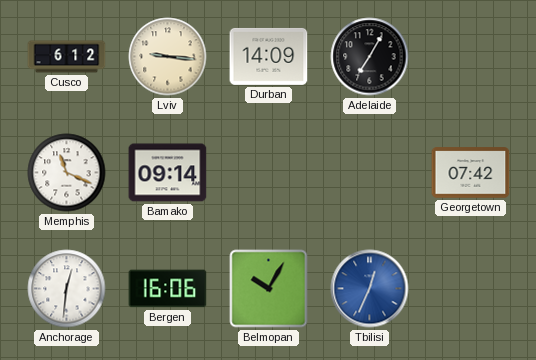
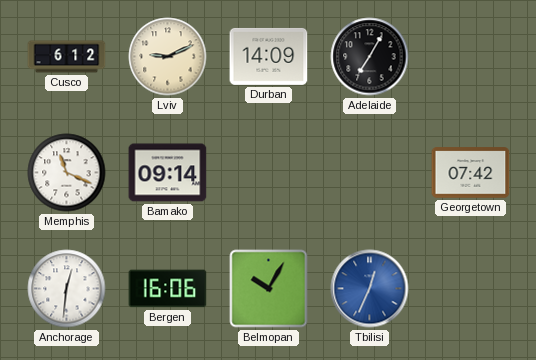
Lviv: 9:16 -> 9:11 (168, 57)
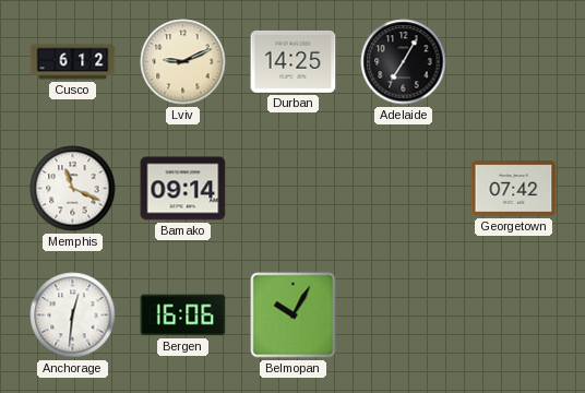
Durban: 14:09 -> 14:25 (294, 61)
Tbilisi: 12:34 -> none (370, 289)
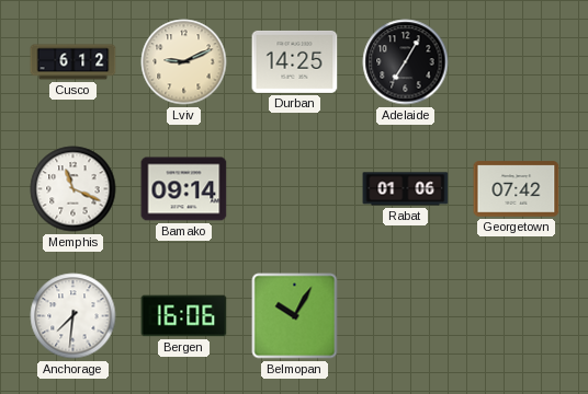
Rabat: none -> 01:06 (406, 189)
Anchorage: 12:31 -> 7:31 (73, 316)
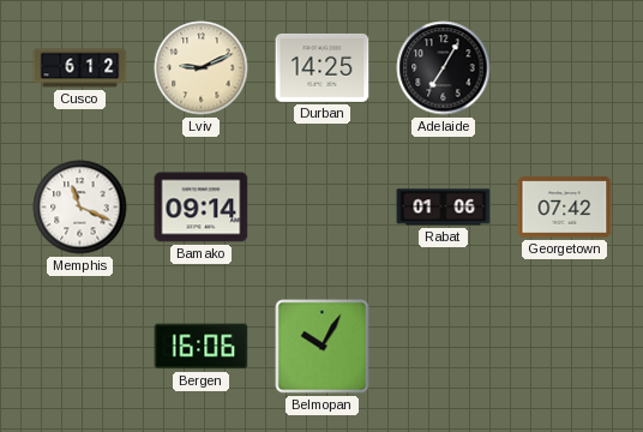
Anchorage: 7:31 -> none (73, 316)
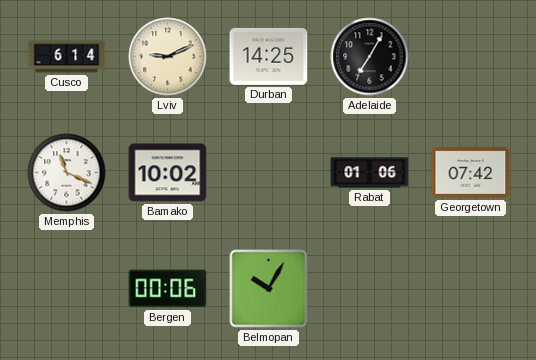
Cusco: 6:12 -> 6:14 (67, 57)
Bamako: 09:14 -> 10:02 (168, 173)
Bergen: 16:06 -> 00:06 (168, 289)
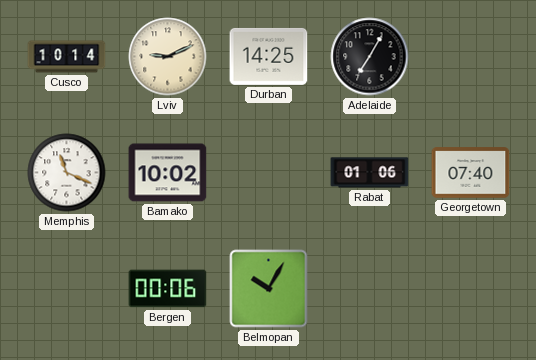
Cusco: 6:14 -> 10:14 (67, 57)
Georgetown: 07:42 -> 07:40 (471, 173)
